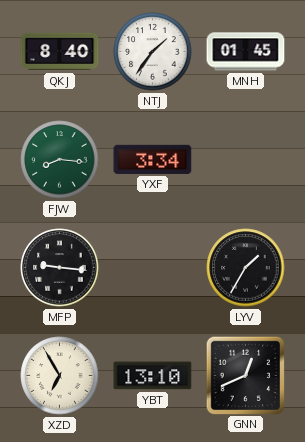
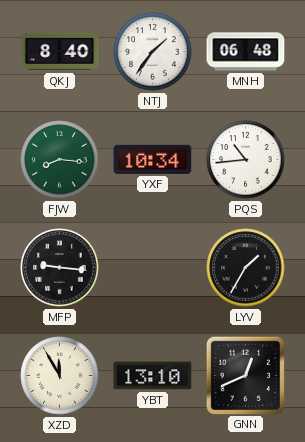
MNH: 01:45 -> 06:48 (246, 52)
YXF: 3:34 -> 10:34 (153, 159)
PQS: none -> 10:44 (246, 160)
XZD: 6:55 -> 11:55 (60, 376)
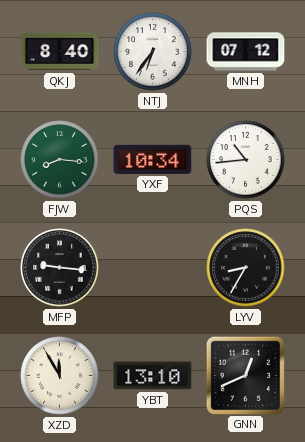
NTJ: 1:36 -> 6:36 (153, 52)
MNH: 06:48 -> 07:12 (246, 52)
LYV: 1:35 -> 8:35 (246, 268)
